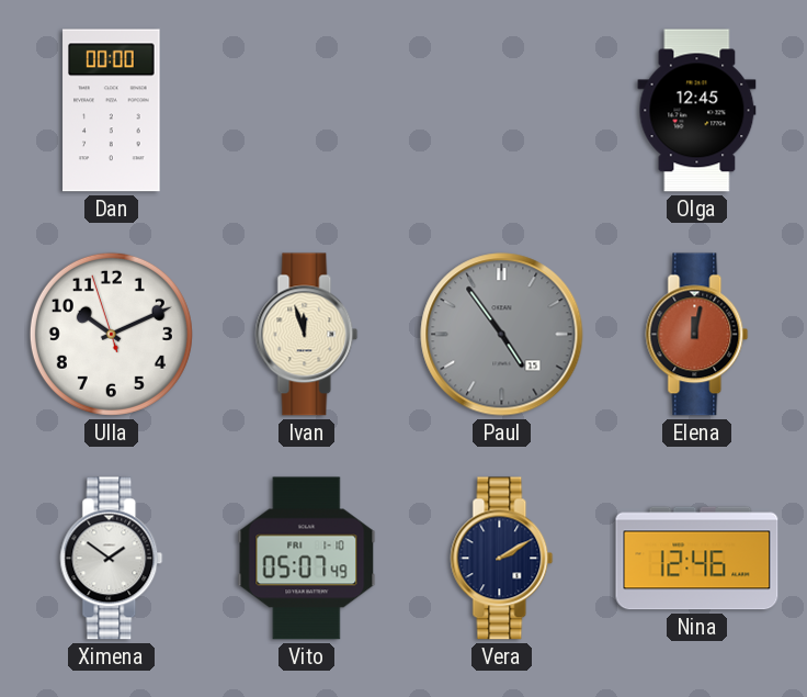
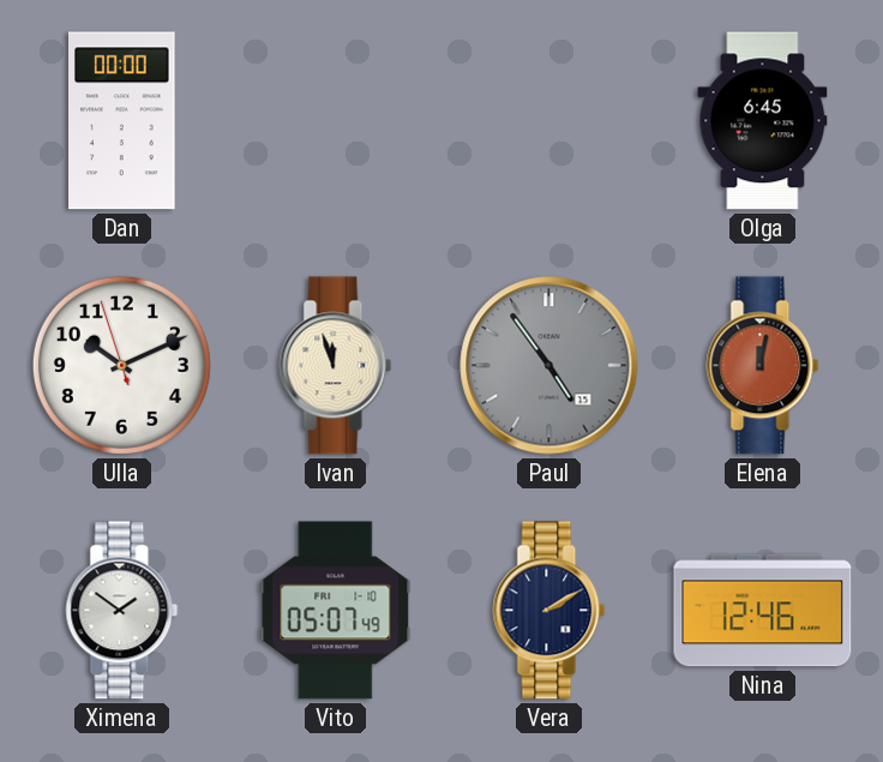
Olga: 12:45 -> 6:45 (763, 121)
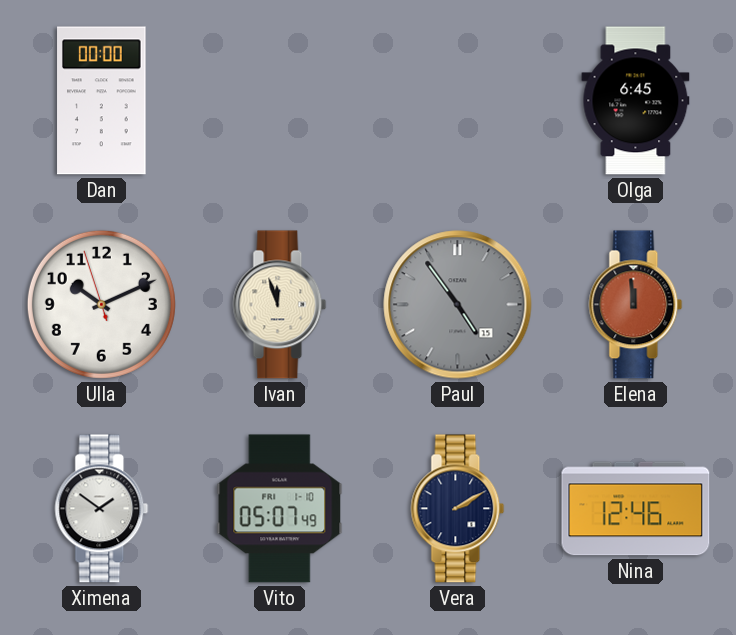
Elena: 12:02 -> 11:59 (636, 305)
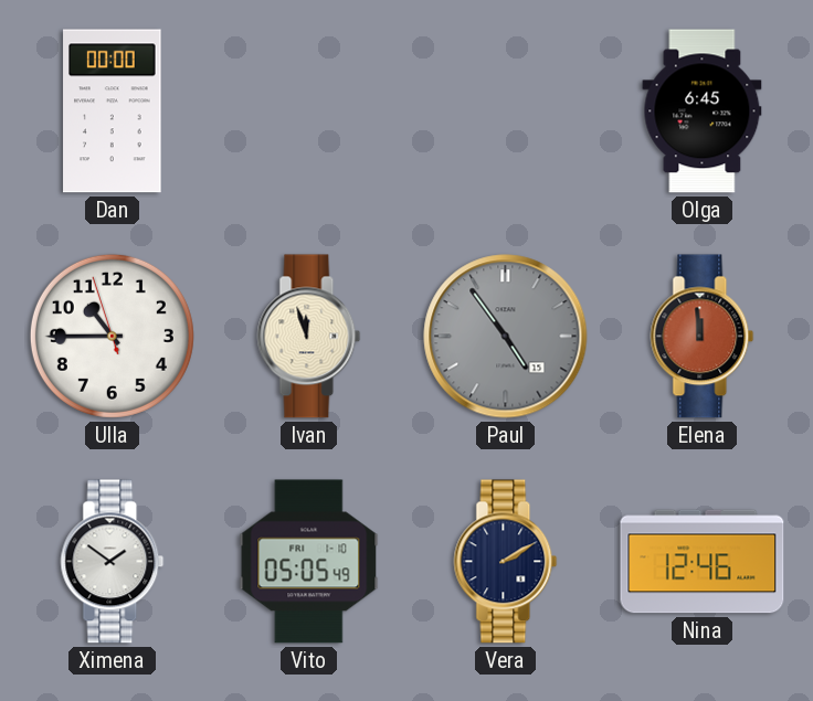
Ulla: 10:10 -> 10:44 (112, 336)
Vito: 05:07 -> 05:05 (309, 562)
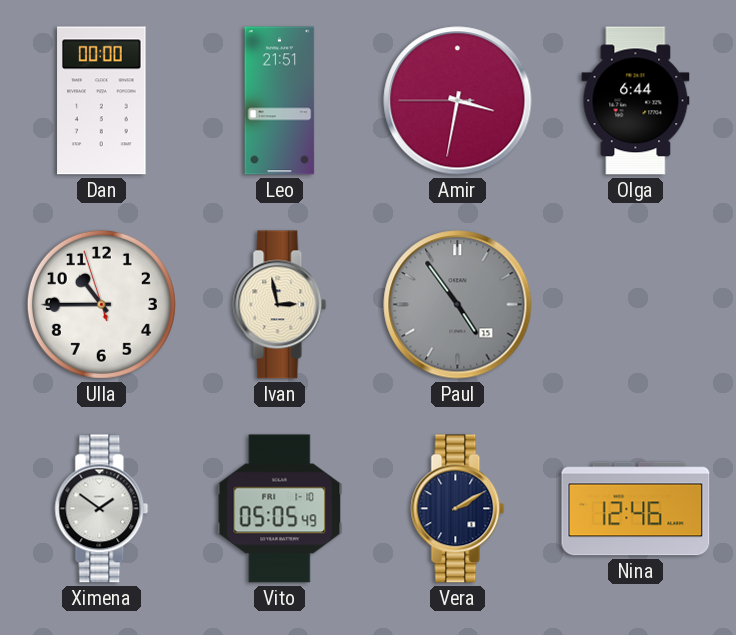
Leo: none -> 21:51 (280, 101)
Amir: none -> 3:31 (458, 101)
Olga: 6:45 -> 6:44 (636, 101)
Ivan: 11:57 -> 2:58 (280, 305)
Elena: 11:59 -> none (703, 337)
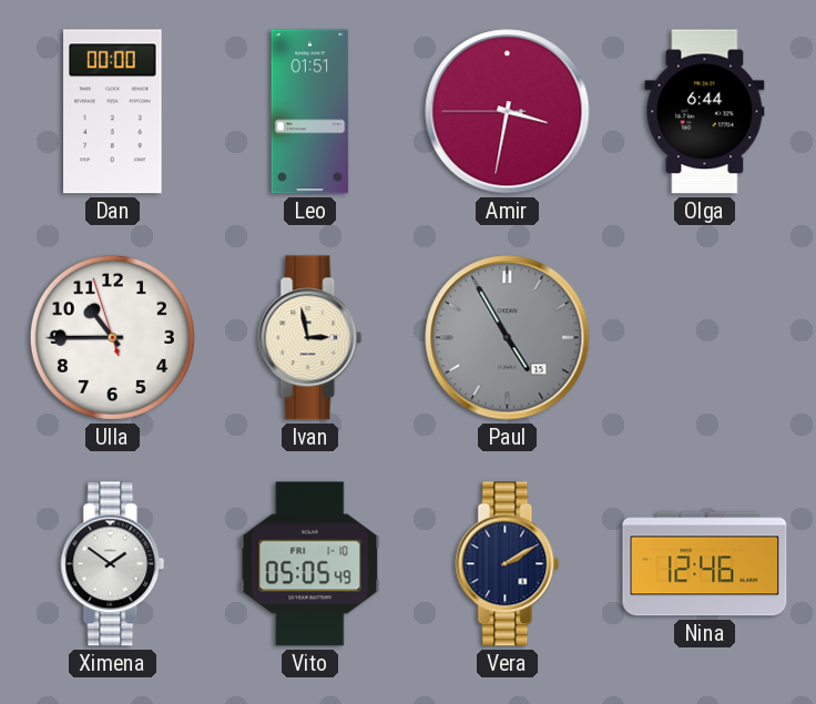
Leo: 21:51 -> 01:51 (310, 112)
Paul: 4:54 -> 4:55 (508, 338)
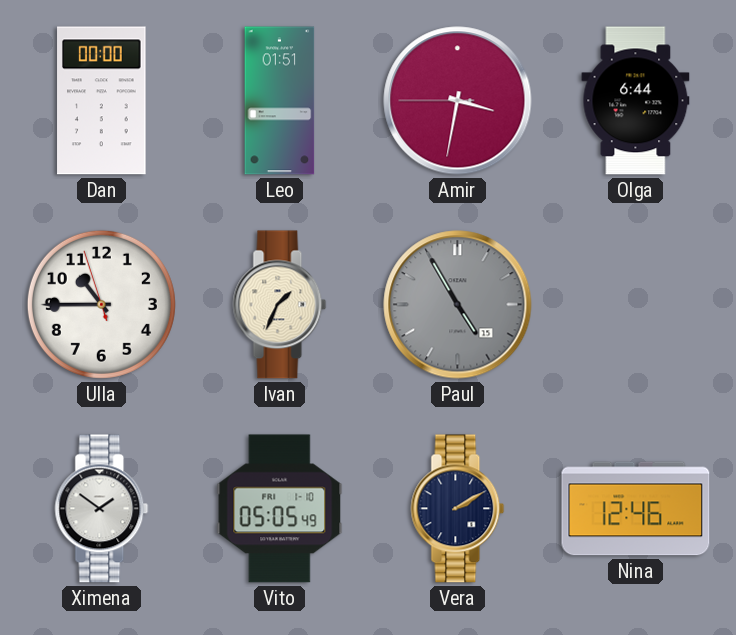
Ivan: 2:58 -> 1:34 (280, 305)
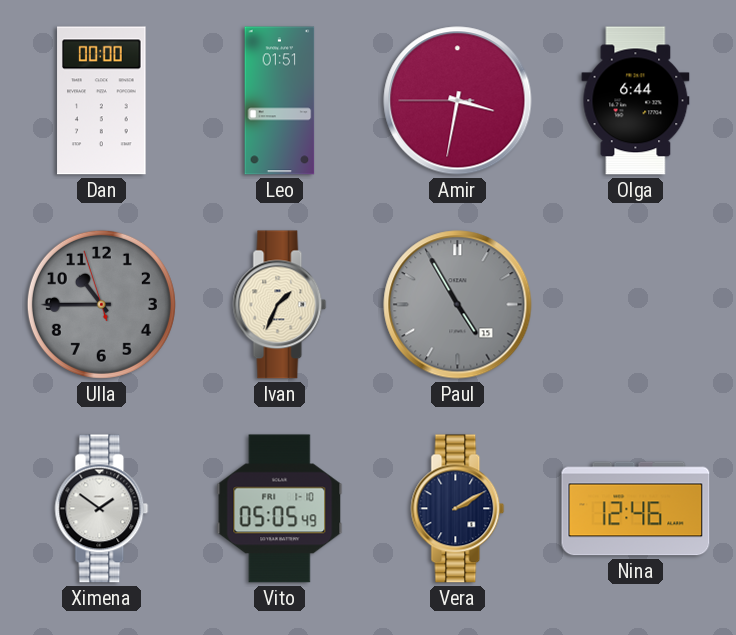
Ulla dial: white -> grey (101, 304)
